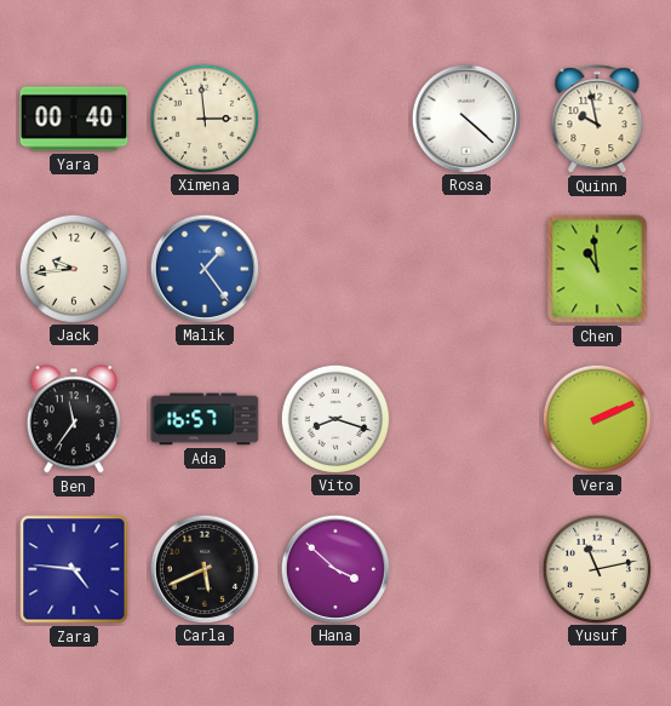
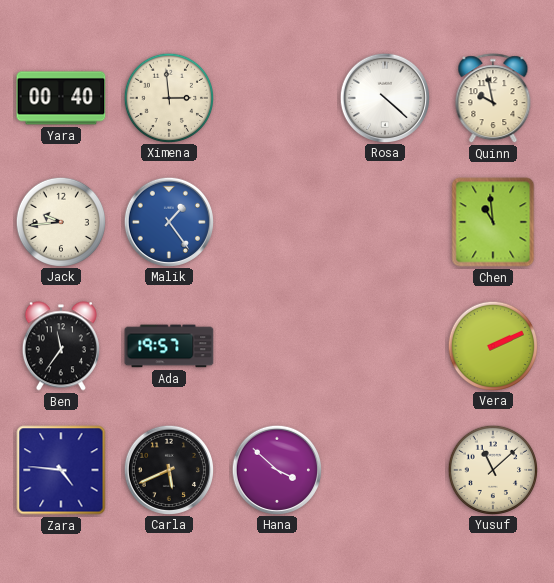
Ada: 16:57 -> 19:57 (169, 346)
Vito: 8:18 -> none (334, 418)
Yusuf: 11:13 -> 11:08 (492, 469)
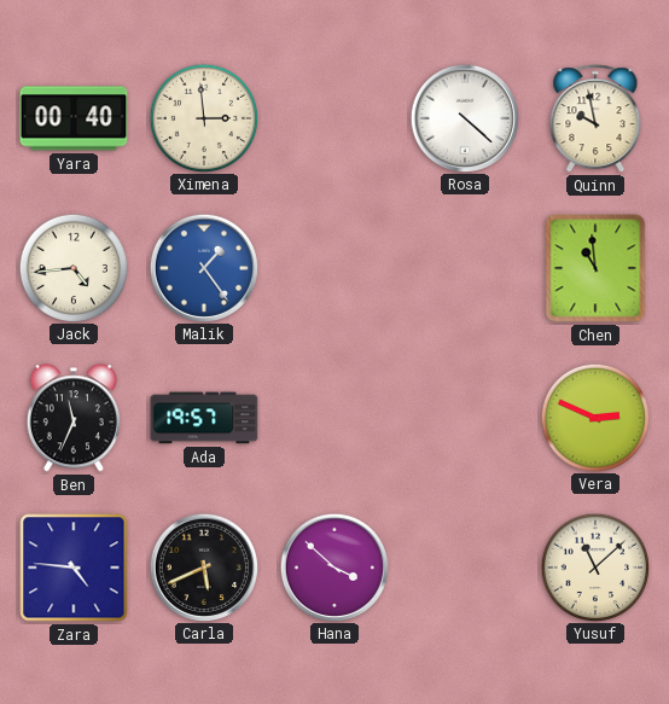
Jack: 9:44 -> 4:44 (72, 267)
Ben: 11:36 -> 11:34 (74, 418)
Vera: 2:11 -> 2:49 (594, 417)
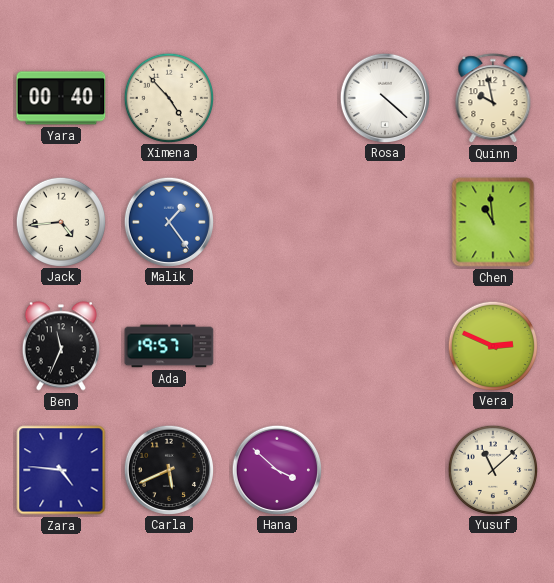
Ximena: 2:59 -> 4:53 (168, 97)
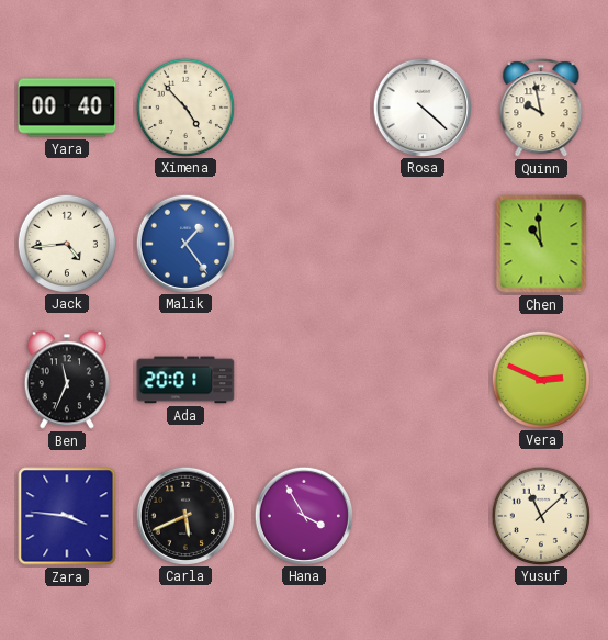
Ada: 19:57 -> 20:01 (185, 380)
Zara: 4:46 -> 3:46 (67, 516)
Hana: 3:52 -> 3:55 (303, 515)
